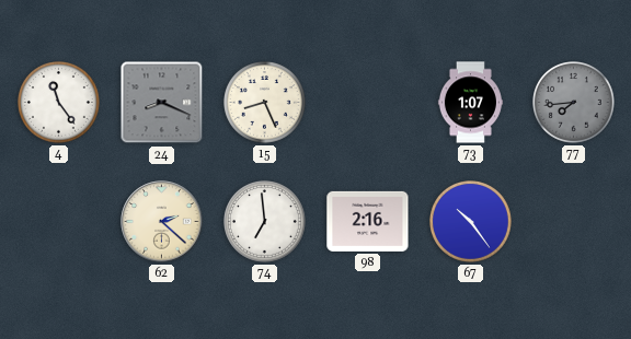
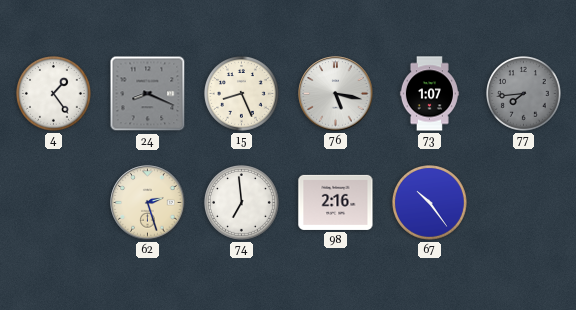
4: 11:24 -> 1:24 (54, 94)
76: none -> 5:17 (336, 94)
62: 2:22 -> 2:27 (148, 203)
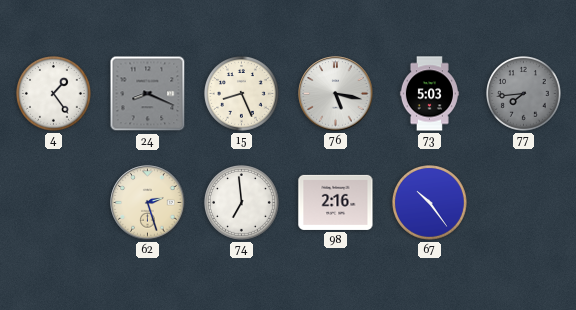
73: 1:07 -> 5:03 (429, 94)
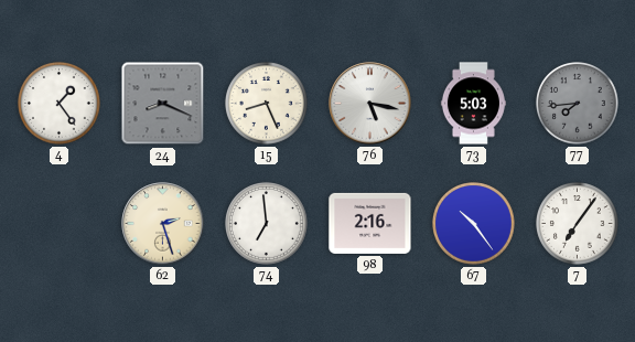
7: none -> 7:06 (578, 224)
